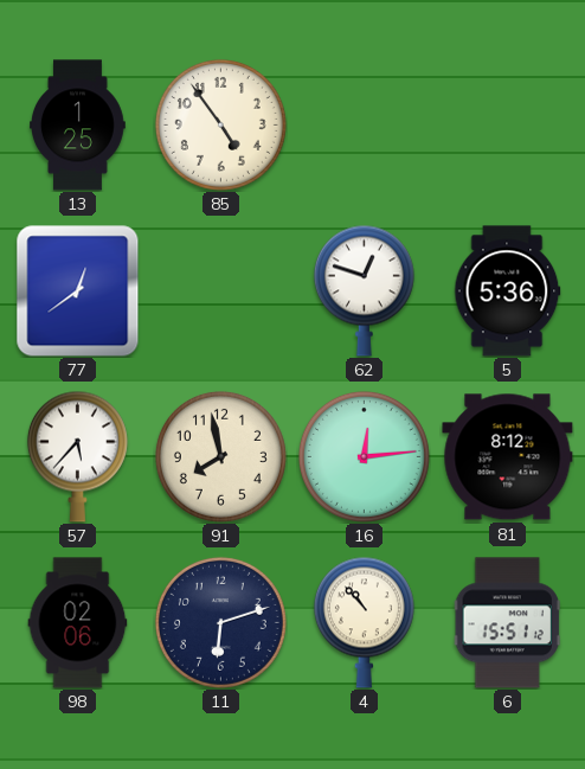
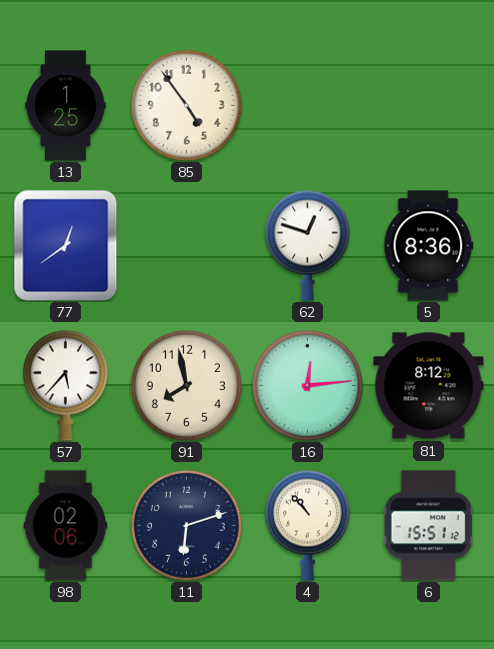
5: 5:36 -> 8:36 (429, 246)
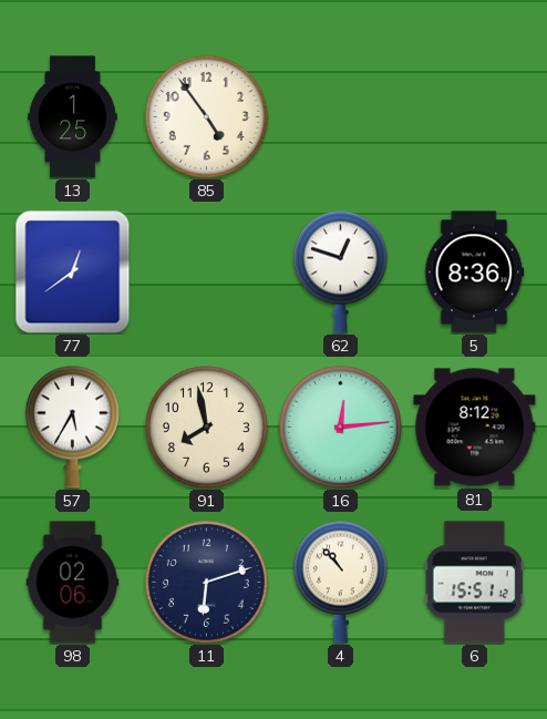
57: 5:37 -> 5:35 (72, 427)
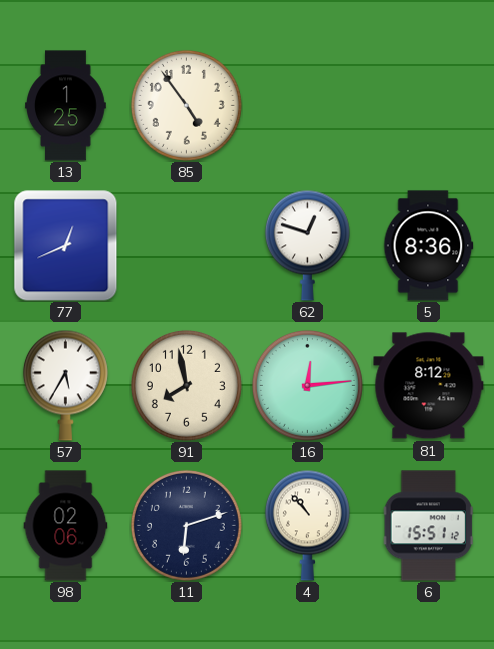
77: 12:39 -> 12:41 (66, 246)
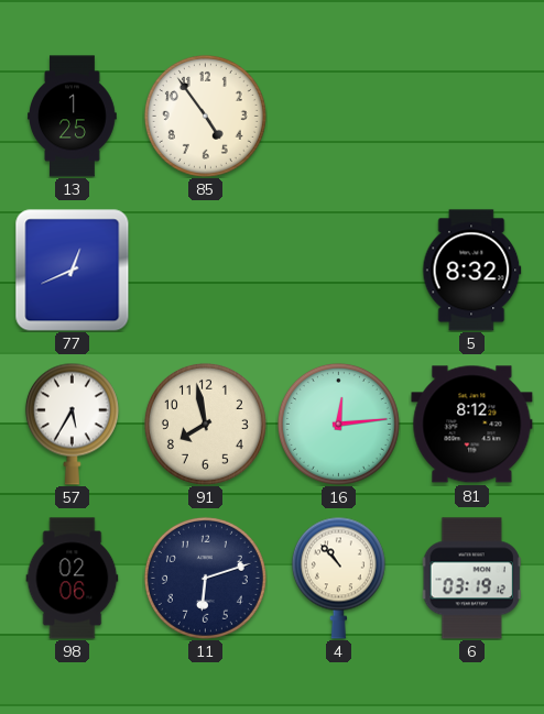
62: 12:48 -> none (307, 245)
5: 8:36 -> 8:32 (472, 271)
6: 15:51 -> 03:19 (471, 579)
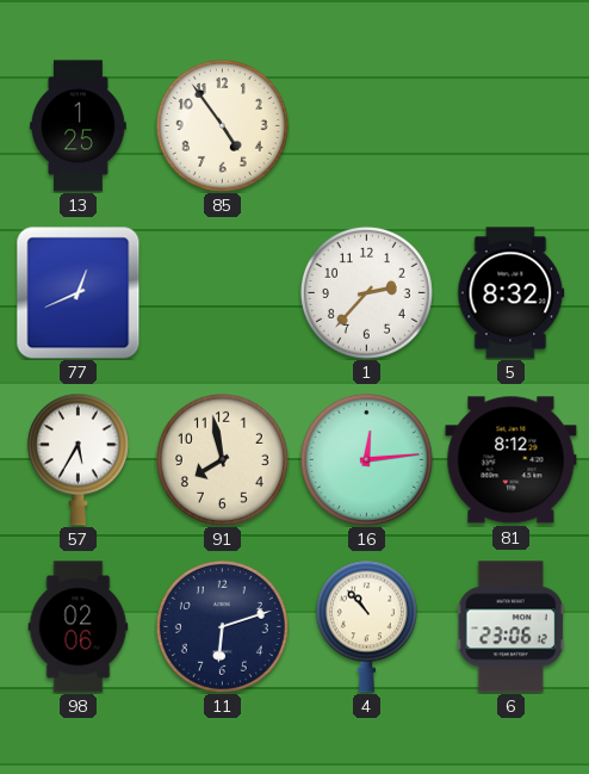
1: none -> 2:37 (366, 292)
6: 03:19 -> 23:06 (510, 627)
